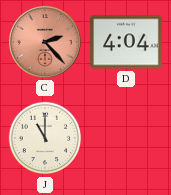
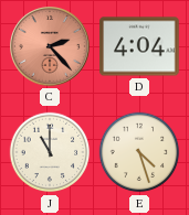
E: none -> 4:27 (139, 152)
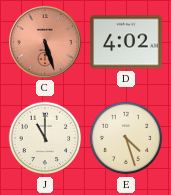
C: 2:23 -> 5:27 (46, 43)
D: 4:04 -> 4:02 (126, 42)
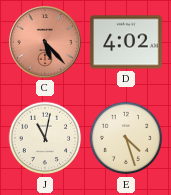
C: 5:27 -> 5:23 (46, 43)
J: 11:00 -> 11:02 (45, 138)
